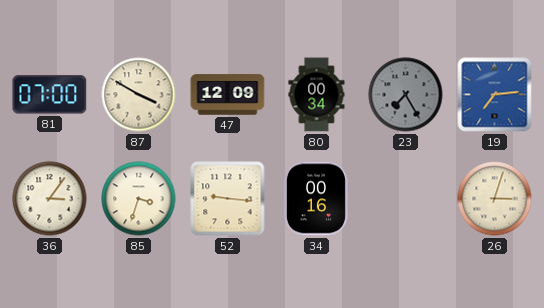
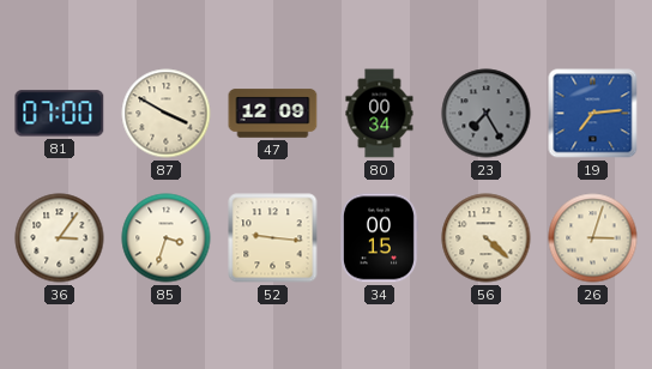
34: 00:16 -> 00:15 (380, 238)
56: none -> 4:22 (487, 238)
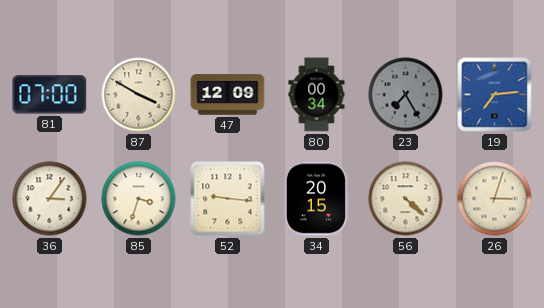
34: 00:15 -> 20:15 (317, 199)
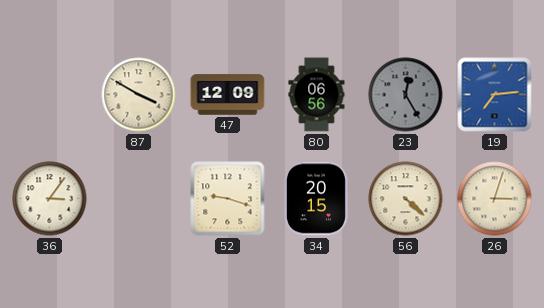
81: 07:00 -> none (50, 95)
80: 00:34 -> 06:56 (317, 95)
23: 7:25 -> 12:25 (406, 95)
85: 3:33 -> none (139, 199)
52: 9:16 -> 9:18 (228, 199)
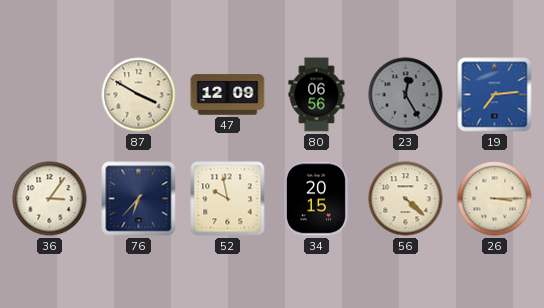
76: none -> 6:37 (139, 199)
52: 9:18 -> 9:58 (228, 199)
26: 3:03 -> 3:15 (495, 199)
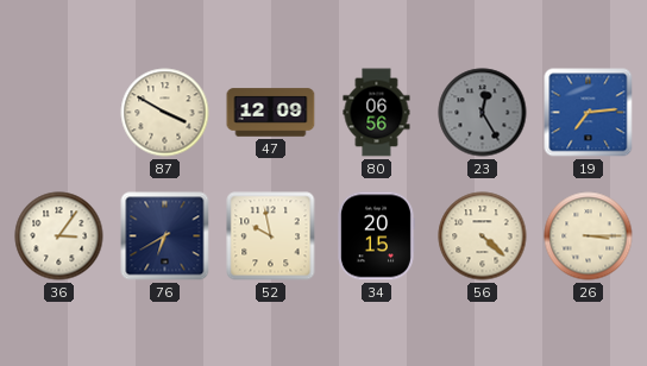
76: 6:37 -> 6:40 (165, 236)
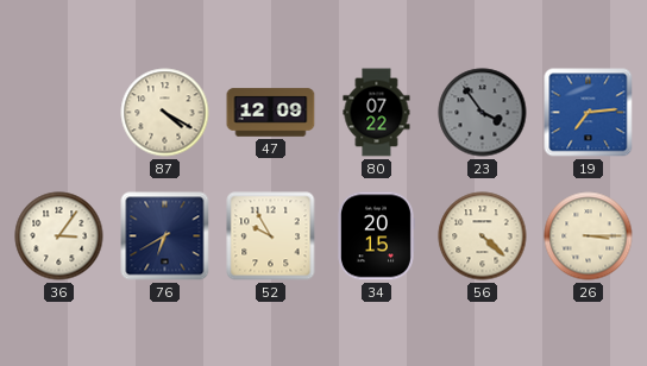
87: 3:50 -> 4:20 (165, 113)
80: 06:56 -> 07:22 (377, 113)
23: 12:25 -> 3:54 (483, 113)
52: 9:58 -> 9:55 (271, 236)
